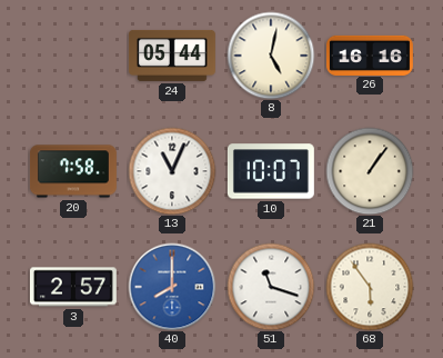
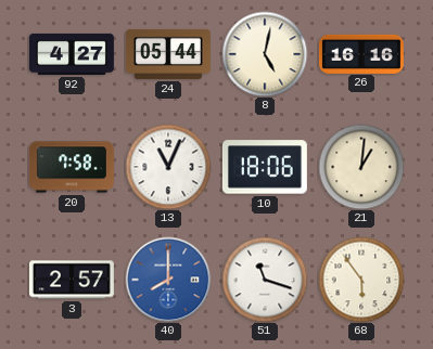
92: none -> 4:27 (72, 54)
10: 10:07 -> 18:06 (265, 167)
21: 1:06 -> 1:01 (361, 167)
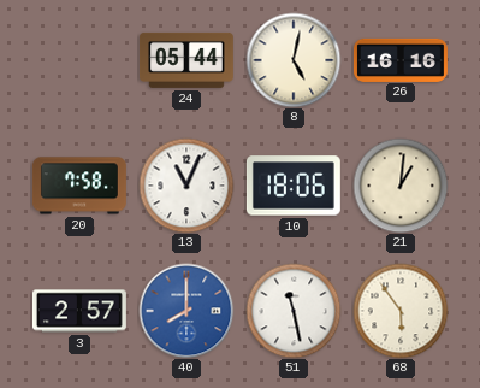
92: 4:27 -> none (72, 54)
51: 11:18 -> 11:28 (294, 311)
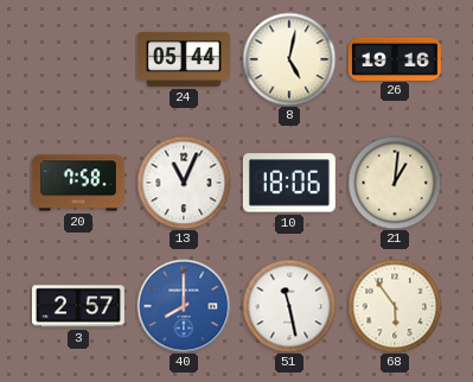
26: 16:16 -> 19:16 (395, 58)
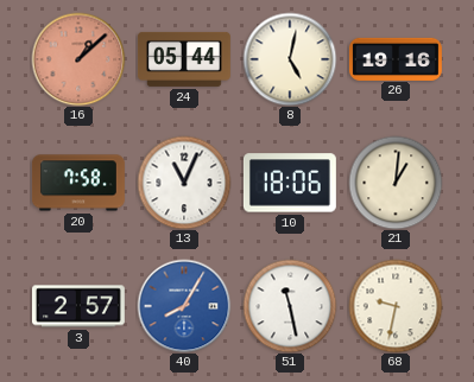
16: none -> 1:08 (78, 59)
40: 8:00 -> 8:05 (184, 306)
68: 5:54 -> 9:32 (396, 306)
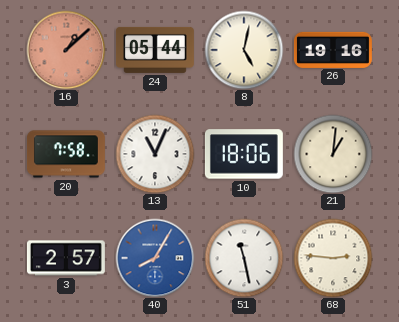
68: 9:32 -> 2:46 (333, 258)
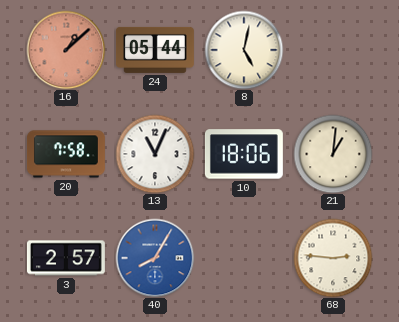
26: 19:16 -> none (333, 49)
51: 11:28 -> none (244, 258)
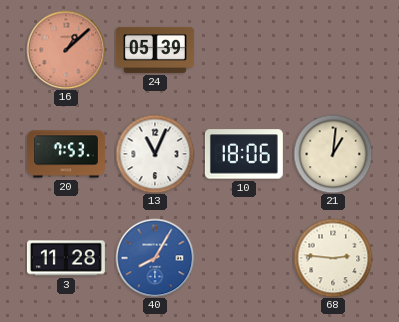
24: 05:44 -> 05:39 (155, 50)
8: 5:02 -> none (244, 50)
20: 7:58 -> 7:53 (66, 154)
3: 2:57 -> 11:28 (66, 258)
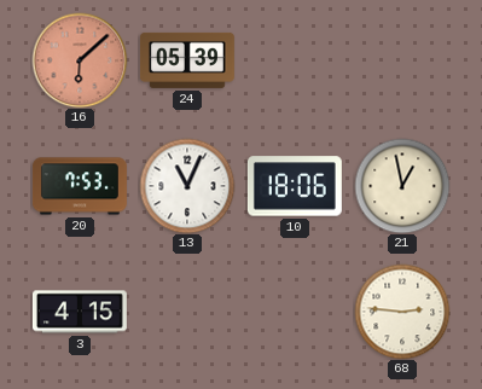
16: 1:08 -> 6:08 (80, 60)
21: 1:01 -> 12:58 (402, 186)
3: 11:28 -> 4:15 (80, 312)
40: 8:05 -> none (155, 258)
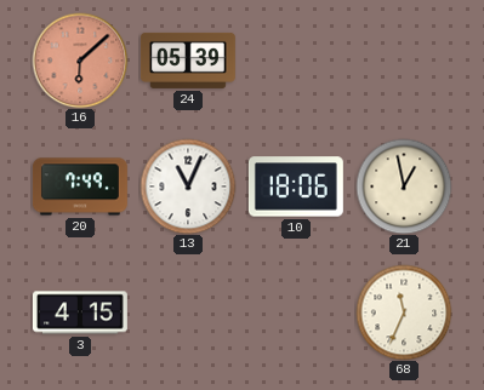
20: 7:53 -> 7:49 (80, 187)
68: 2:46 -> 11:34 (404, 312)
